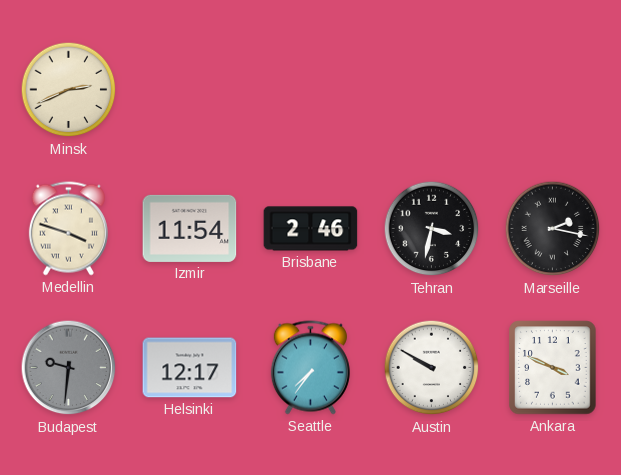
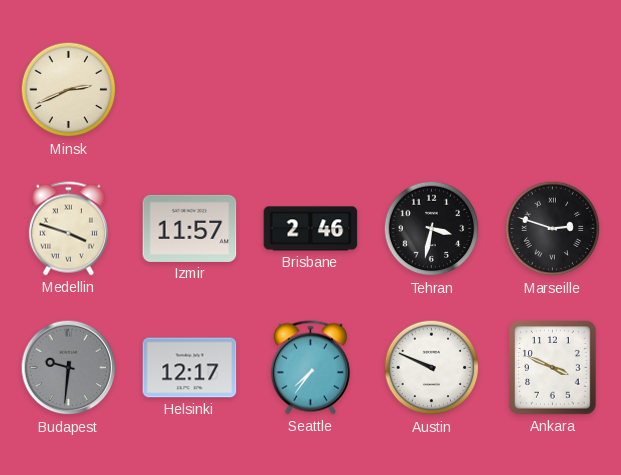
Izmir: 11:54 -> 11:57 (190, 228)
Marseille: 2:17 -> 2:48 (553, 229)
Austin: 9:50 -> 9:49 (432, 368)
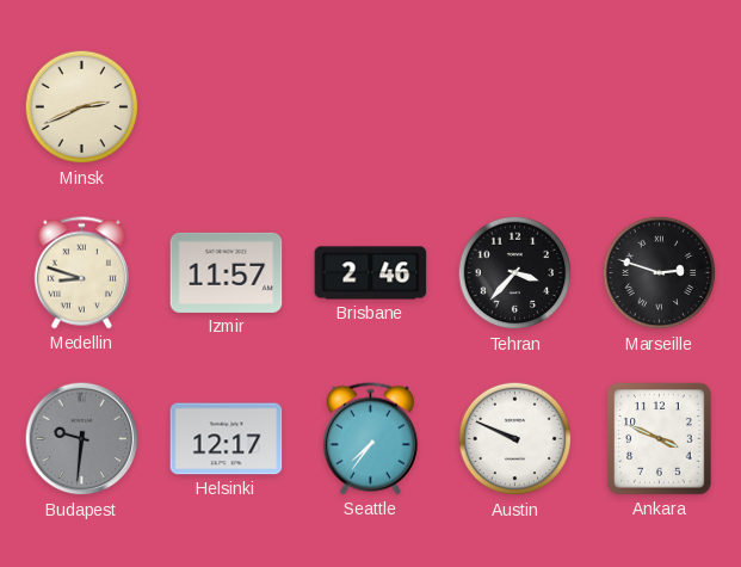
Medellin: 3:48 -> 8:48 (81, 273)
Tehran: 3:32 -> 3:37 (515, 273)
